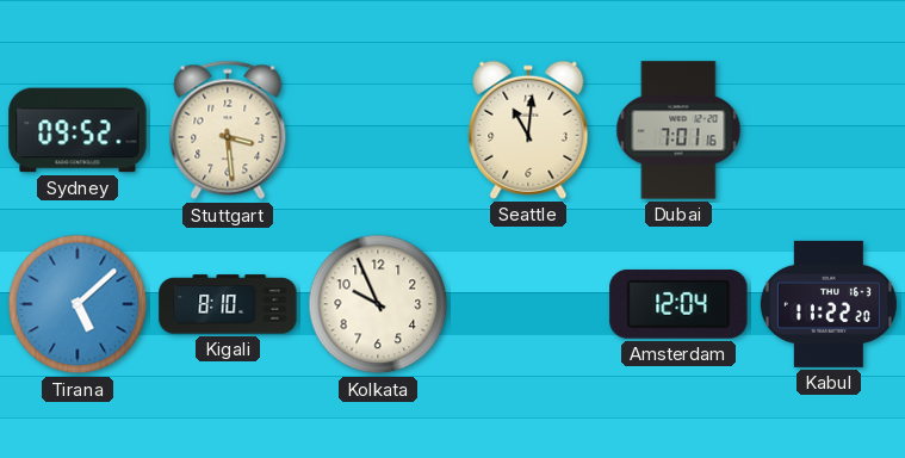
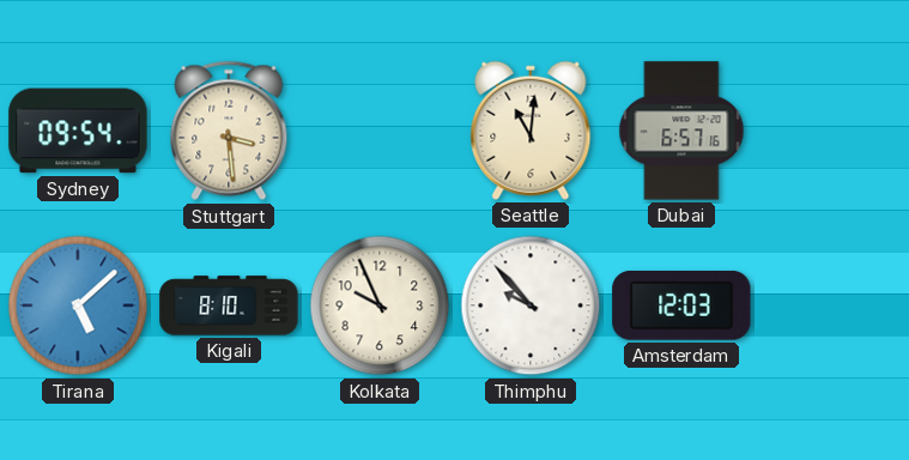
Sydney: 09:52 -> 09:54 (78, 131)
Dubai: 7:01 -> 6:57 (681, 131)
Thimphu: none -> 9:53 (531, 305)
Amsterdam: 12:04 -> 12:03 (681, 305)
Kabul: 11:22 -> none (829, 304)
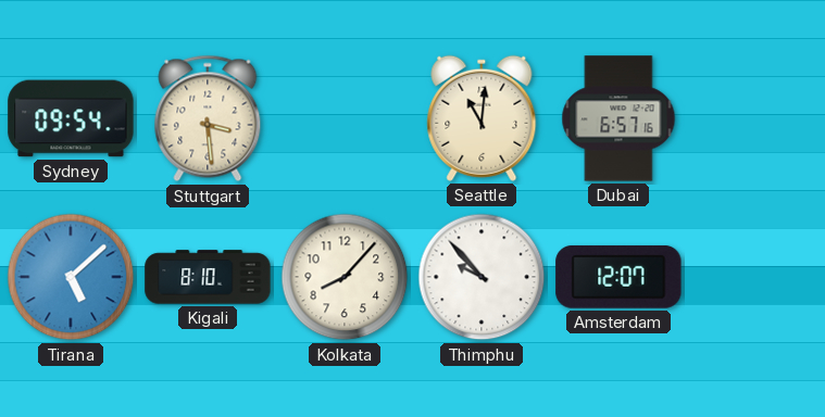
Kolkata: 9:56 -> 8:07 (345, 277)
Amsterdam: 12:03 -> 12:07 (618, 277)
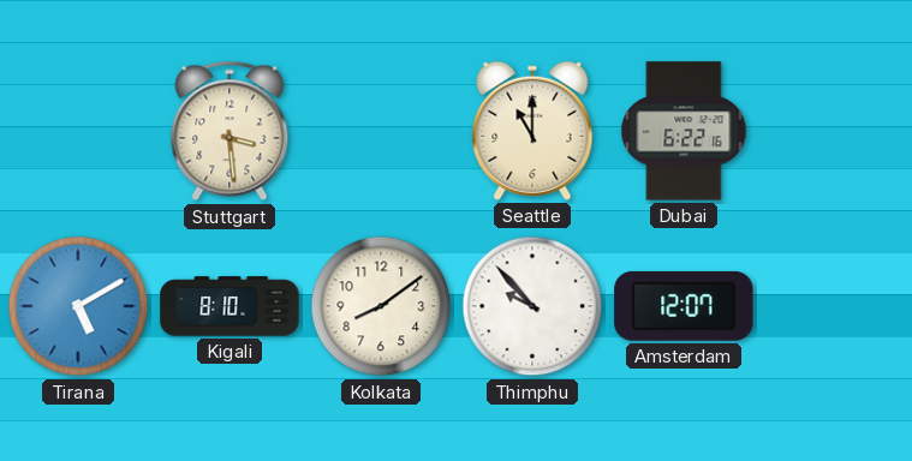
Sydney: 09:54 -> none (71, 118)
Seattle: 11:01 -> 11:00 (532, 131)
Dubai: 6:57 -> 6:22 (684, 131)
Tirana: 5:08 -> 5:10 (78, 306)
Kolkata: 8:07 -> 8:09 (381, 306)
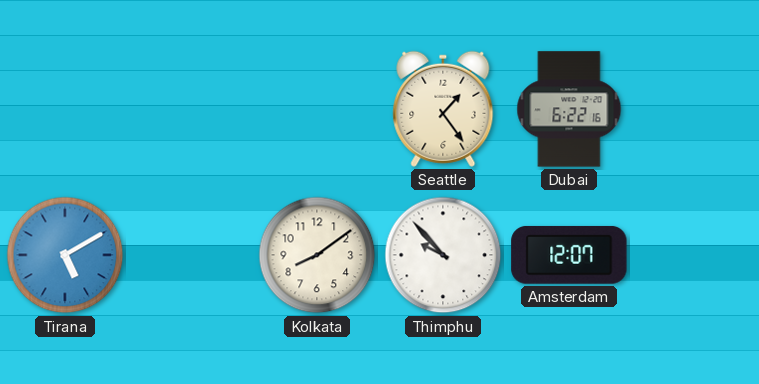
Stuttgart: 3:29 -> none (230, 131)
Seattle: 11:00 -> 1:24 (443, 109)
Kigali: 8:10 -> none (230, 306)
